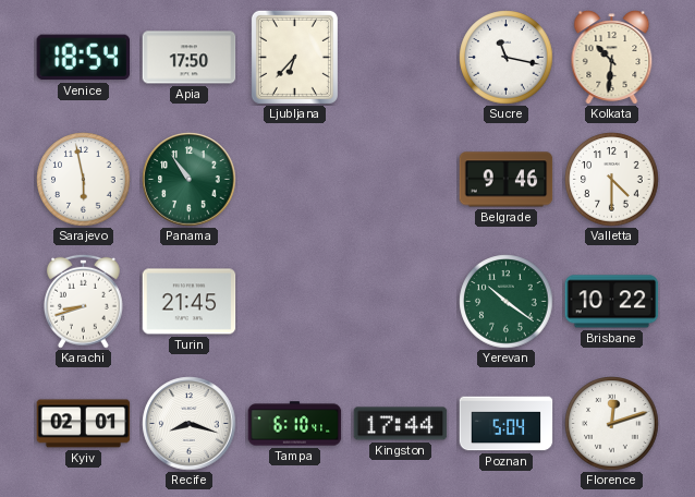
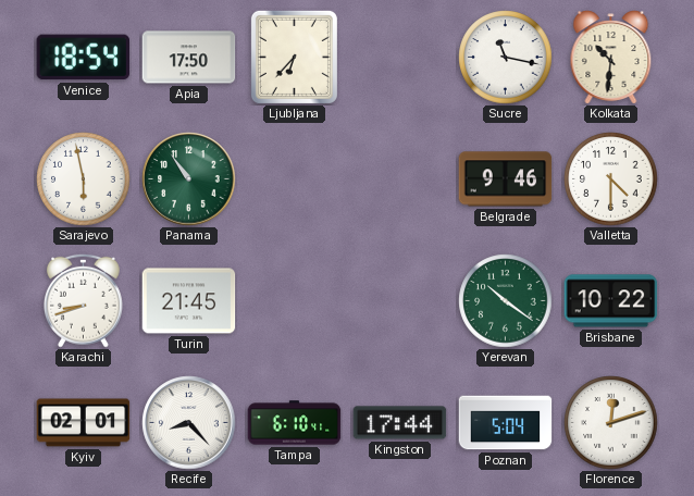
Recife: 8:18 -> 8:23 (189, 423)
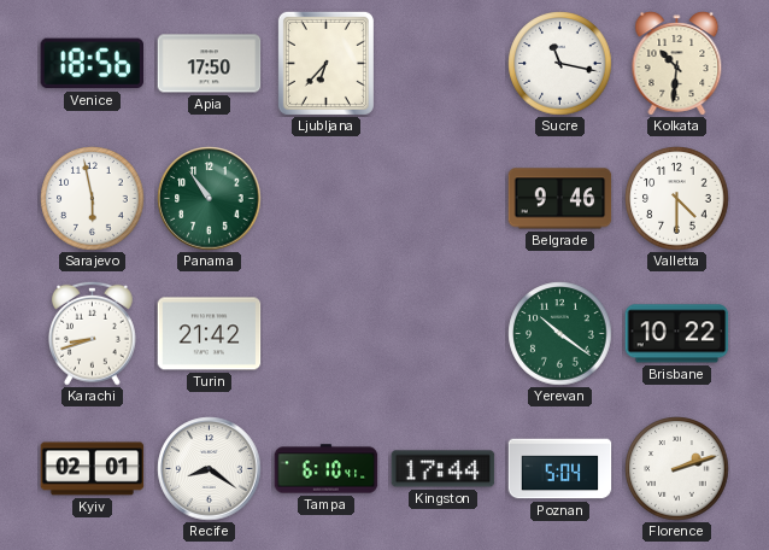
Venice: 18:54 -> 18:56 (92, 64)
Turin: 21:45 -> 21:42 (210, 334)
Recife: 8:23 -> 8:21 (210, 469)
Florence: 12:12 -> 2:12 (677, 469)
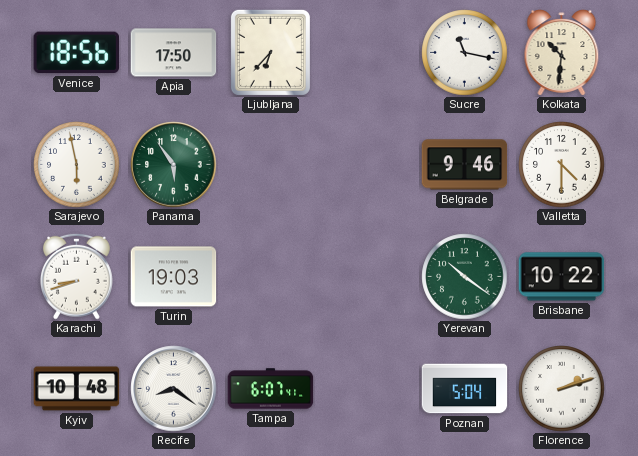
Panama: 10:54 -> 5:54 (174, 165)
Turin: 21:42 -> 19:03 (174, 277)
Kyiv: 02:01 -> 10:48 (77, 389)
Tampa: 6:10 -> 6:07 (271, 389)
Kingston: 17:44 -> none (444, 469)
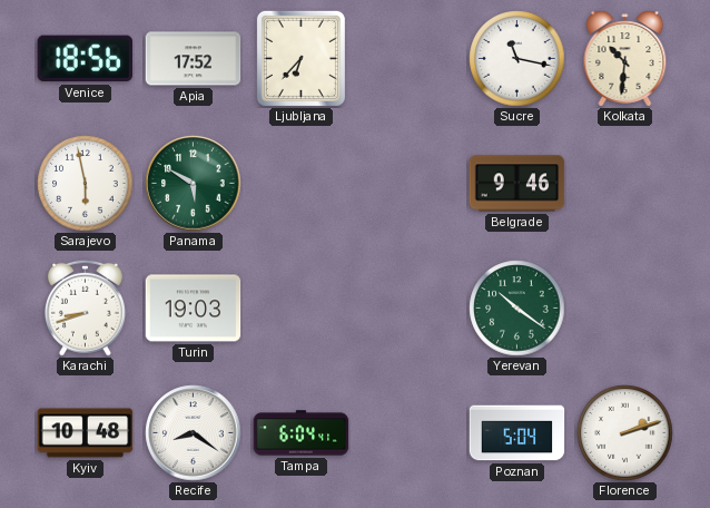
Apia: 17:50 -> 17:52 (194, 59)
Panama: 5:54 -> 5:50 (194, 184)
Valletta: 4:30 -> none (562, 165)
Brisbane: 10:22 -> none (562, 277)
Tampa: 6:07 -> 6:04 (302, 433)
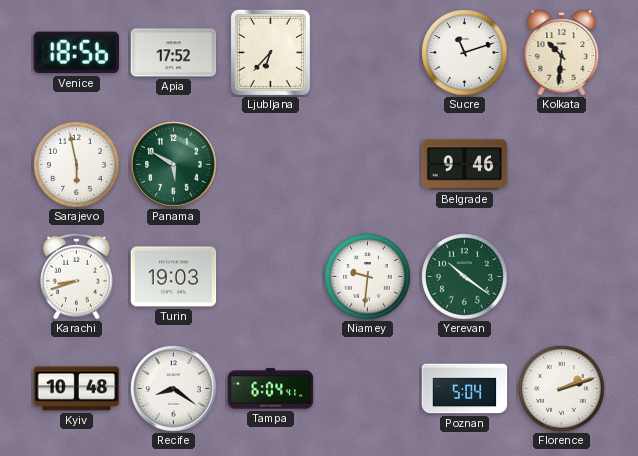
Sucre: 11:17 -> 11:12 (465, 53)
Niamey: none -> 9:31 (368, 277)
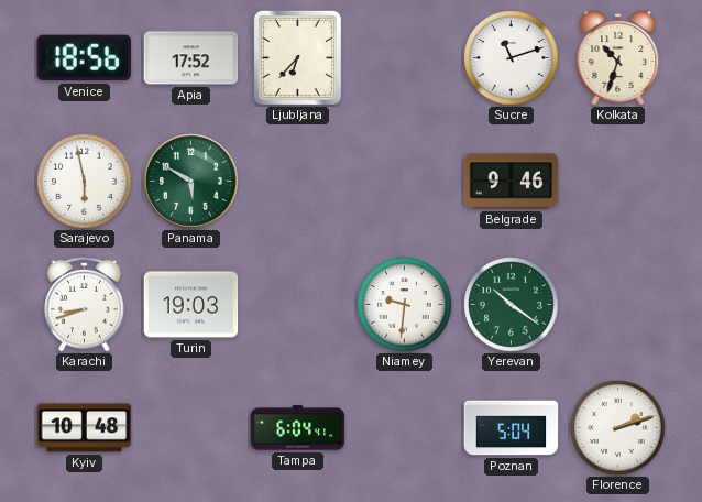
Kolkata: 10:31 -> 10:33 (618, 58)
Recife: 8:21 -> none (174, 389)
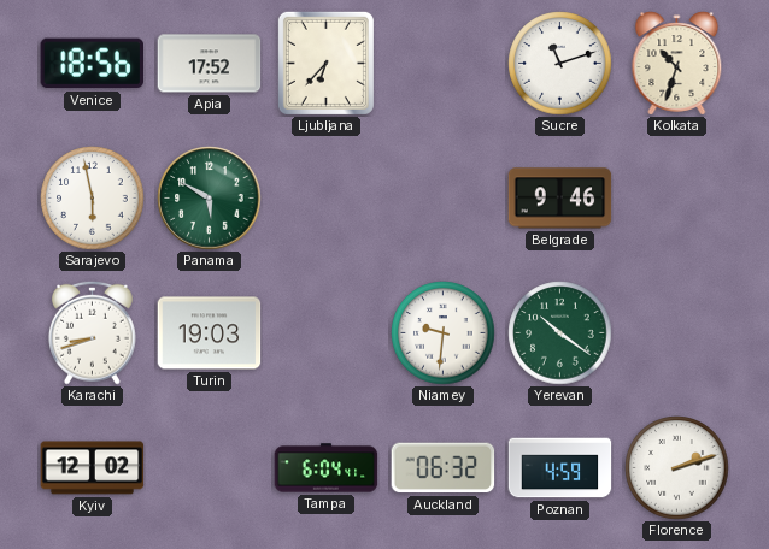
Kyiv: 10:48 -> 12:02 (93, 468)
Auckland: none -> 06:32 (444, 468)
Poznan: 5:04 -> 4:59 (560, 468)
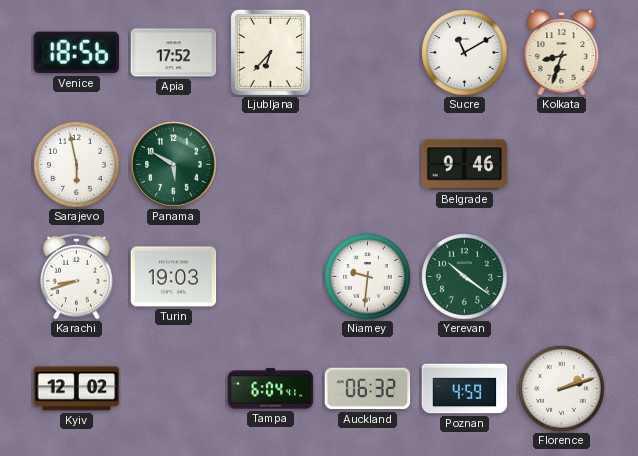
Sucre: 11:12 -> 11:10 (465, 53)
Kolkata: 10:33 -> 8:33 (562, 53)
